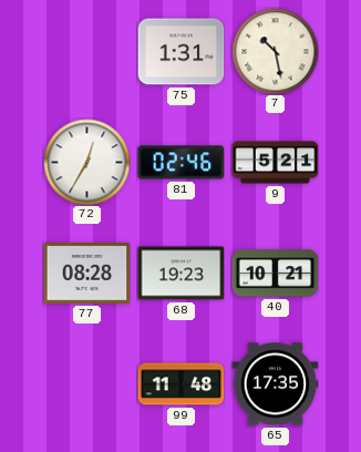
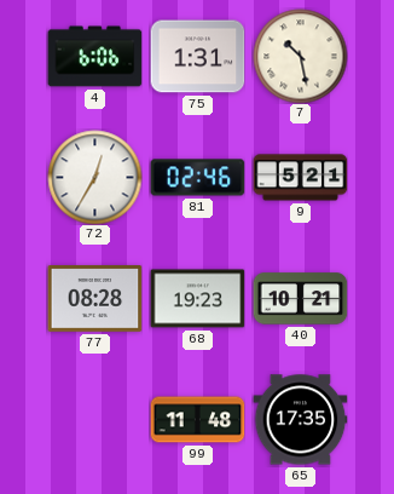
4: none -> 6:06 (94, 57)
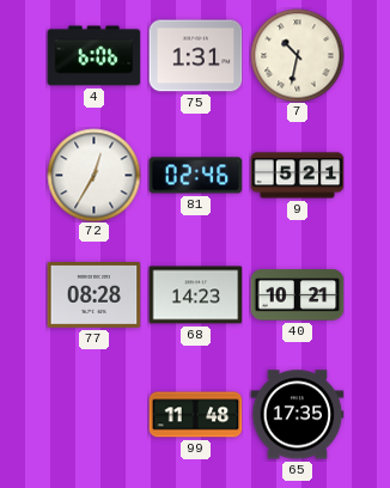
7: 10:28 -> 10:32 (297, 55)
68: 19:23 -> 14:23 (195, 295)
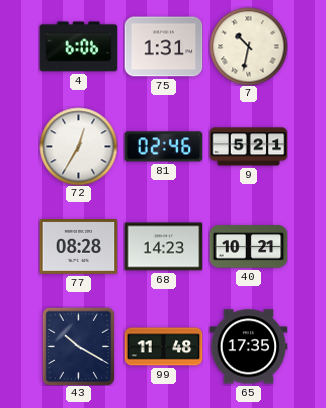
43: none -> 10:20 (79, 346)
